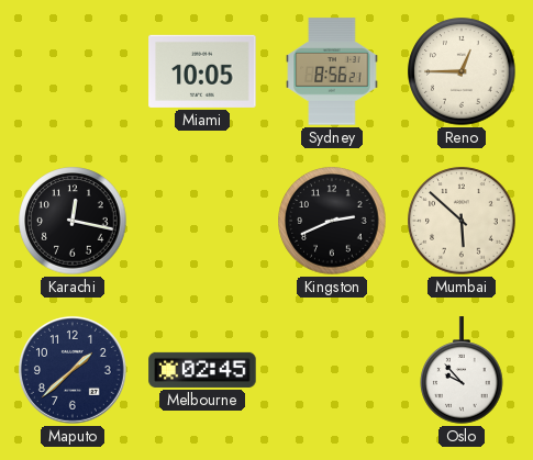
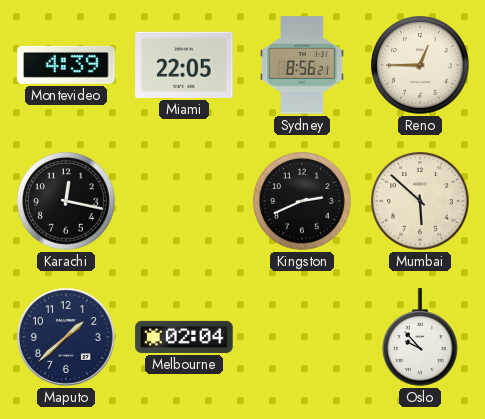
Montevideo: none -> 4:39 (66, 65)
Miami: 10:05 -> 22:05 (184, 65)
Melbourne: 02:45 -> 02:04 (184, 337)
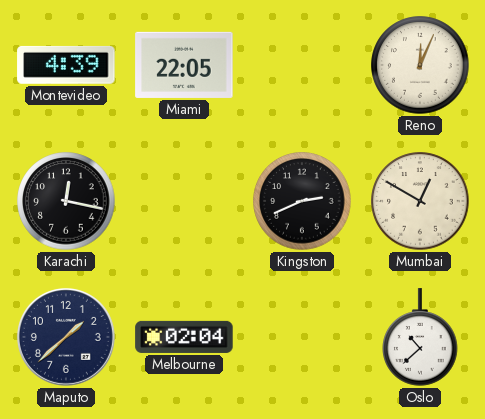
Sydney: 8:56 -> none (302, 65)
Reno: 12:45 -> 12:04 (420, 65)
Mumbai: 5:52 -> 12:50 (420, 201)
Oslo: 9:53 -> 10:38 (420, 337)
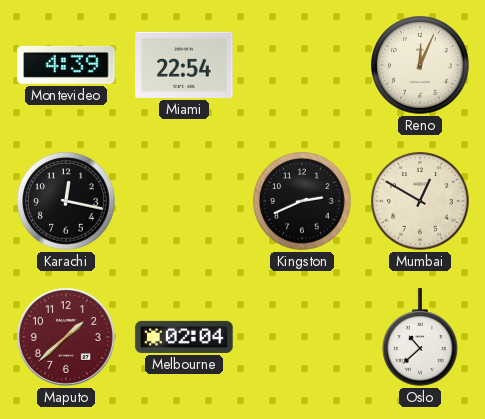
Miami: 22:05 -> 22:54 (184, 65)
Maputo dial: navy -> burgundy (66, 337)
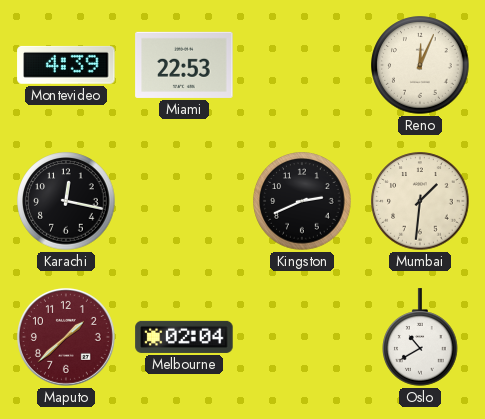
Miami: 22:54 -> 22:53 (184, 65)
Mumbai: 12:50 -> 1:31 (420, 201)
Oslo: 10:38 -> 10:40 (420, 337)
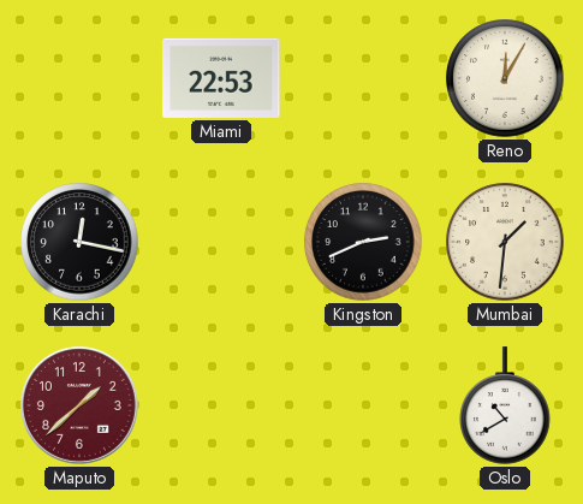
Montevideo: 4:39 -> none (66, 65)
Reno: 12:04 -> 12:05 (505, 78)
Melbourne: 02:04 -> none (184, 337)
